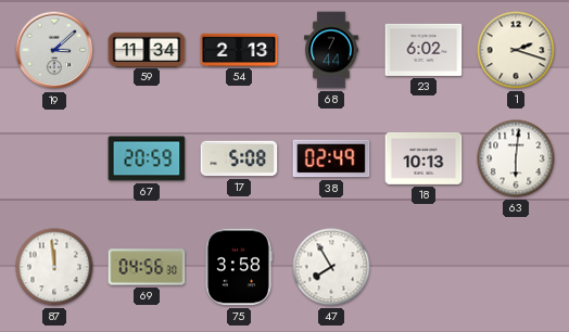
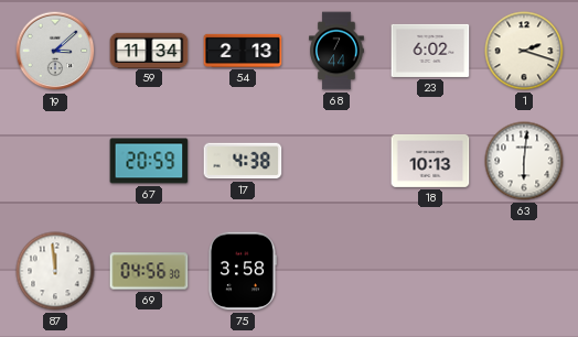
17: 5:08 -> 4:38 (243, 161)
38: 02:49 -> none (331, 158)
47: 7:55 -> none (331, 267)
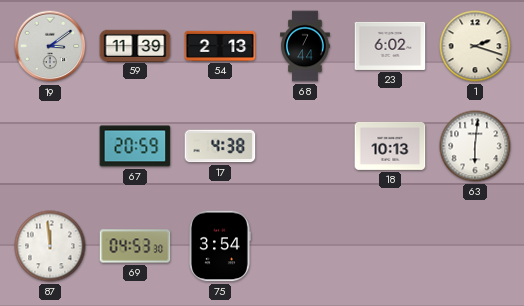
19: 3:08 -> 3:09 (50, 46)
59: 11:34 -> 11:39 (135, 45)
69: 04:56 -> 04:53 (135, 246)
75: 3:58 -> 3:54 (220, 246)
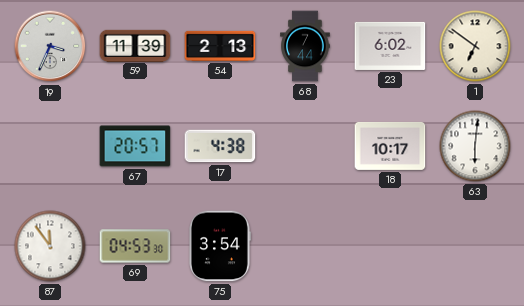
19: 3:09 -> 3:34 (50, 46)
1: 2:18 -> 6:51 (475, 46)
67: 20:59 -> 20:57 (135, 146)
18: 10:13 -> 10:17 (390, 146)
87: 11:59 -> 11:54 (50, 246)
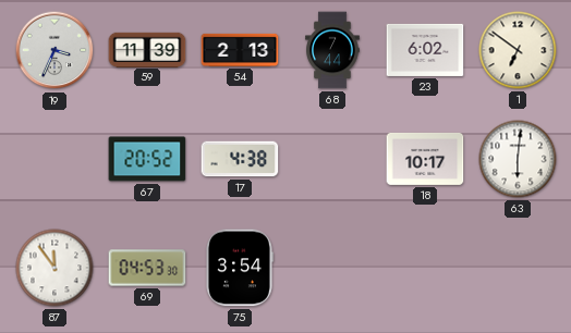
67: 20:57 -> 20:52 (147, 159)
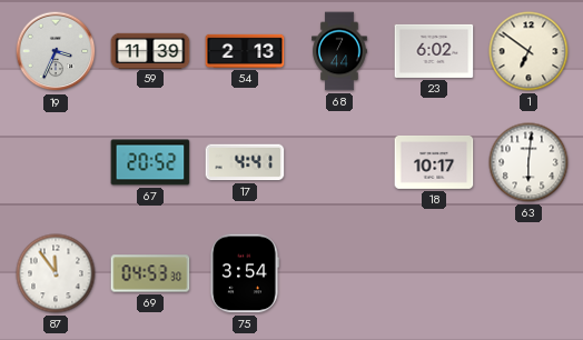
17: 4:38 -> 4:41 (245, 162)
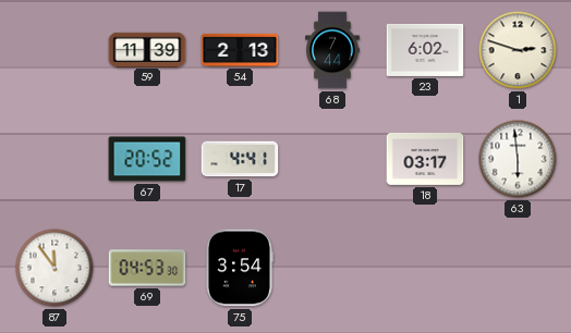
19: 3:34 -> none (56, 51)
1: 6:51 -> 2:48 (518, 50)
18: 10:17 -> 03:17 (425, 159)
63: 6:01 -> 5:59 (518, 159)
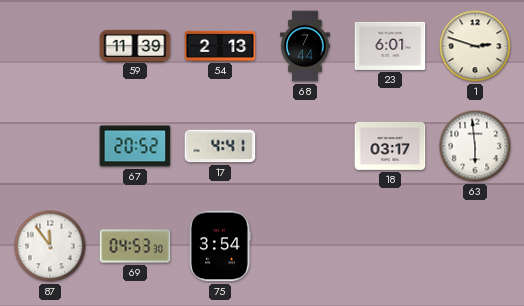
23: 6:02 -> 6:01 (390, 46)
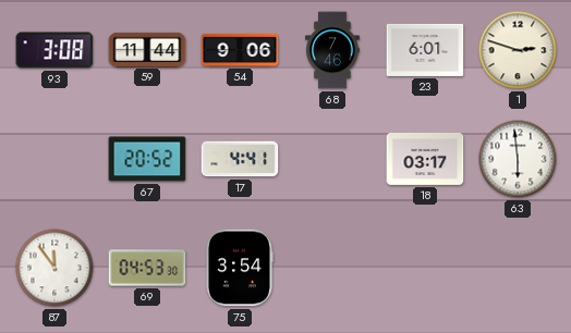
93: none -> 3:08 (54, 50)
59: 11:39 -> 11:44 (147, 49)
54: 2:13 -> 9:06 (240, 50)
68: 7:44 -> 7:46 (332, 50)
